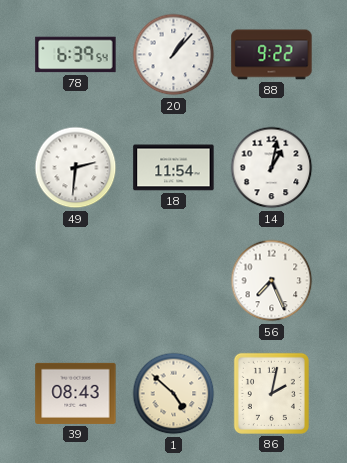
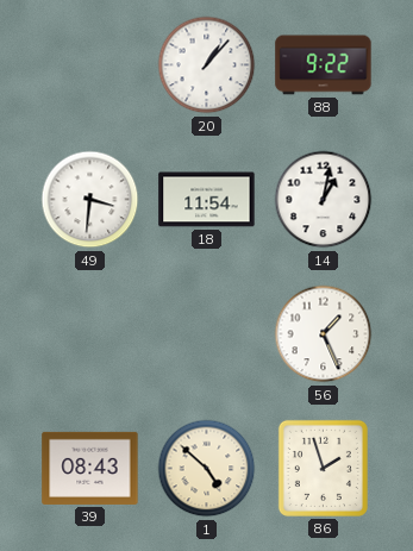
78: 6:39 -> none (76, 55)
49: 2:31 -> 3:31 (90, 200)
56: 7:26 -> 1:26 (324, 334)
86: 2:02 -> 1:57 (323, 468)
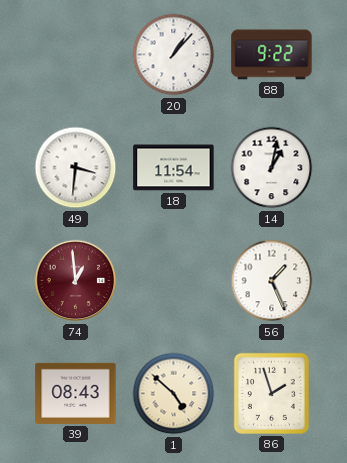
74: none -> 12:59 (76, 281)
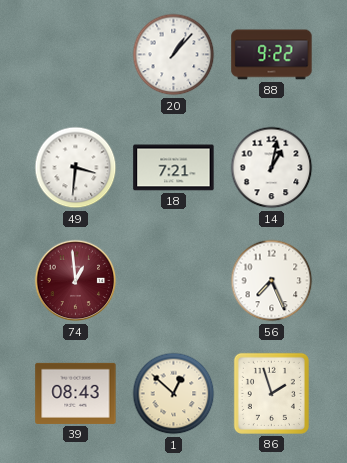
18: 11:54 -> 7:21 (174, 168)
56: 1:26 -> 7:26 (272, 281)
1: 4:52 -> 12:52 (174, 394)
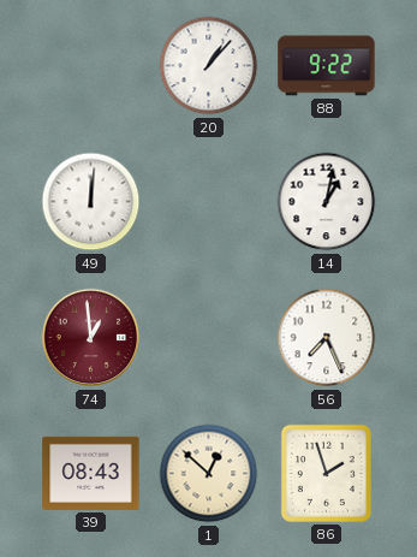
49: 3:31 -> 12:01 (91, 202)
18: 7:21 -> none (174, 168)
